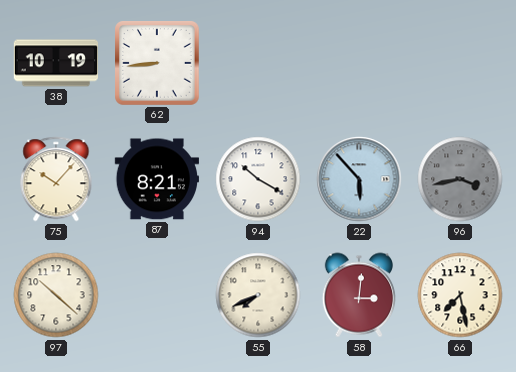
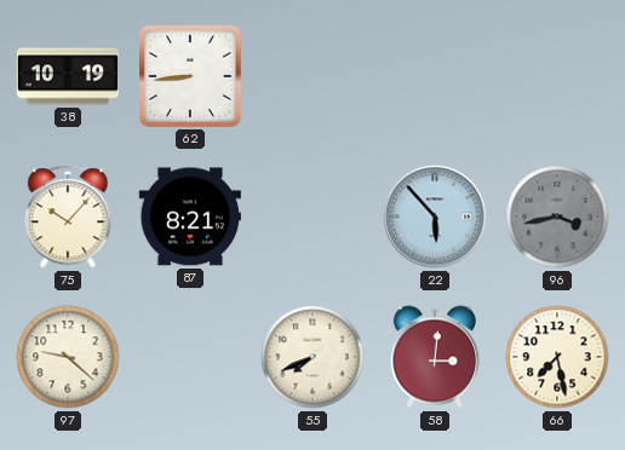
94: 10:20 -> none (258, 179)
97: 10:22 -> 9:22 (68, 357)
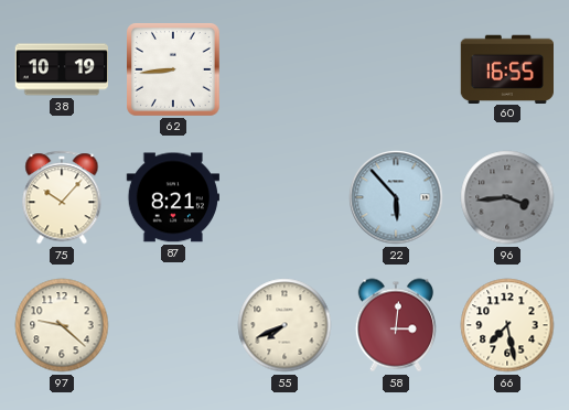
60: none -> 16:55 (506, 68)
96: 3:43 -> 3:44 (507, 197)
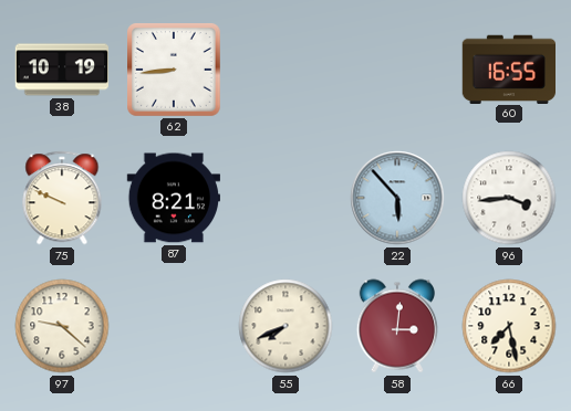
75: 10:07 -> 9:49 (62, 198)
96 dial: grey -> white (509, 198)
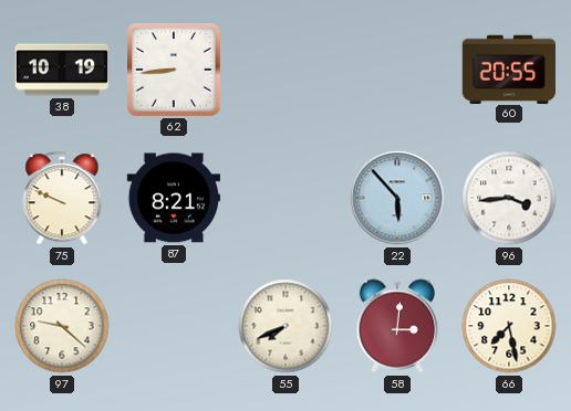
60: 16:55 -> 20:55 (508, 68)
